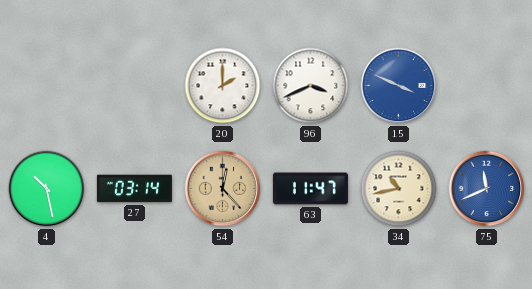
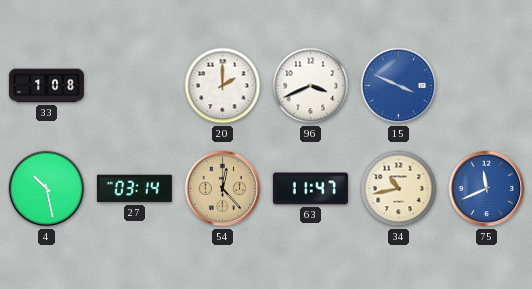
33: none -> 1:08 (46, 86)
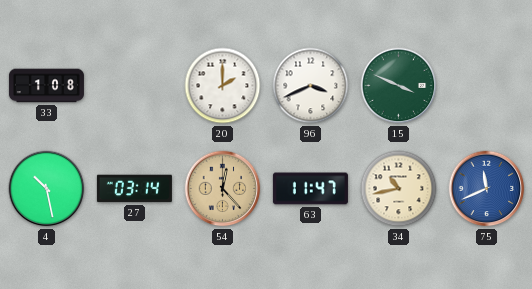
15 dial: blue -> green (399, 86)
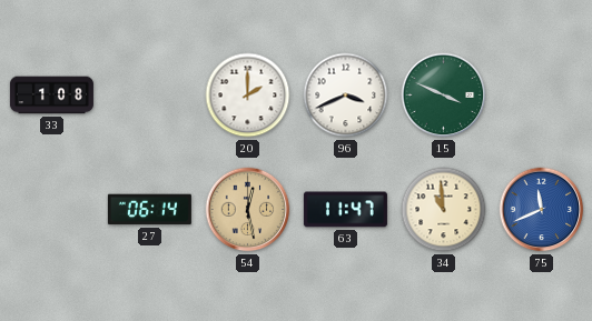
4: 10:28 -> none (47, 189)
27: 03:14 -> 06:14 (149, 210)
54: 12:23 -> 12:28 (248, 210)
34: 10:43 -> 10:59 (444, 210)
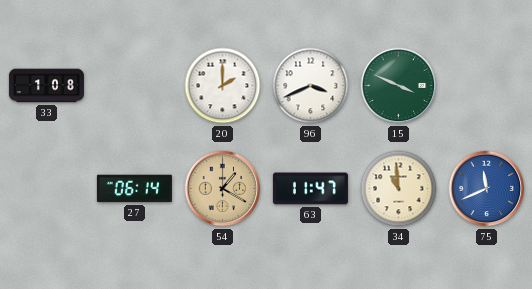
54: 12:28 -> 1:20 (223, 189)
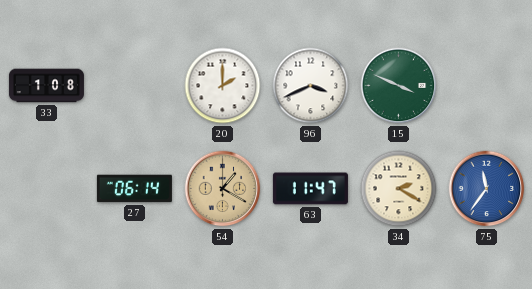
34: 10:59 -> 2:20 (399, 189)
75: 11:41 -> 11:36 (487, 189)
